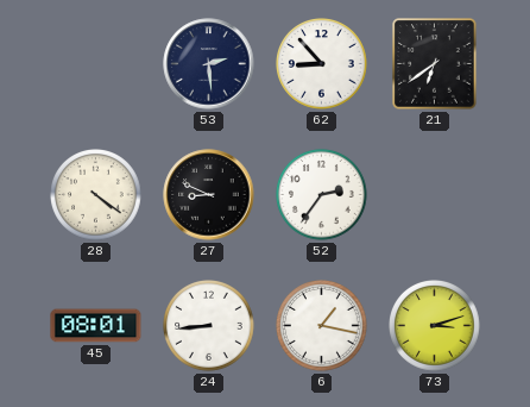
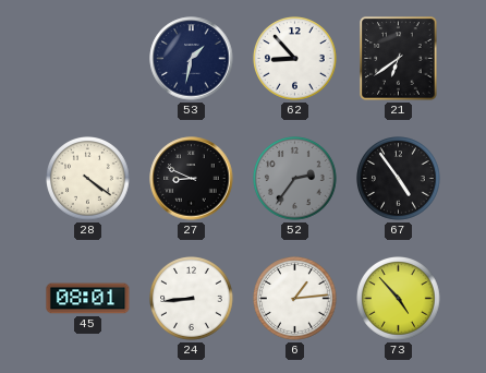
53: 2:29 -> 1:32 (192, 59)
52 dial: white -> grey (295, 179)
67: none -> 4:54 (399, 179)
6: 1:17 -> 1:14 (295, 299)
73: 3:12 -> 4:53 (399, 299)
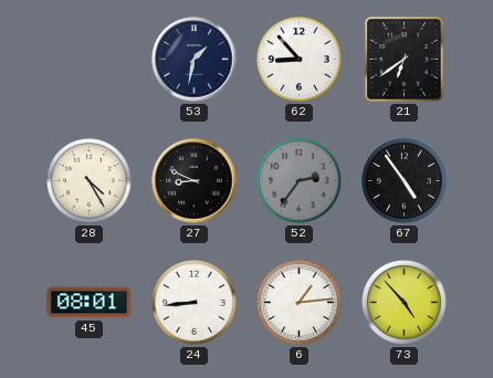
28: 4:21 -> 4:25 (90, 181)
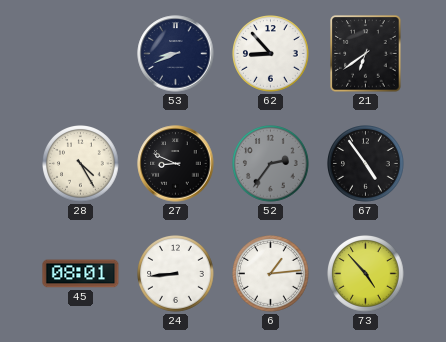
53: 1:32 -> 8:41 (176, 54)
